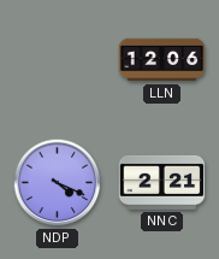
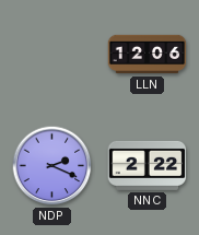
NDP: 4:19 -> 2:19 (52, 166)
NNC: 2:21 -> 2:22 (148, 165)
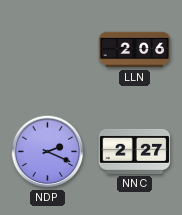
LLN: 12:06 -> 2:06 (135, 50)
NNC: 2:22 -> 2:27 (135, 151)
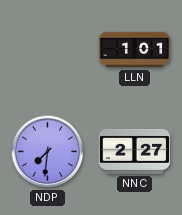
LLN: 2:06 -> 1:01 (135, 50)
NDP: 2:19 -> 7:31 (48, 152)
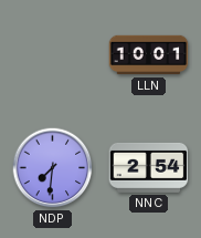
LLN: 1:01 -> 10:01 (149, 55)
NNC: 2:27 -> 2:54 (149, 167)
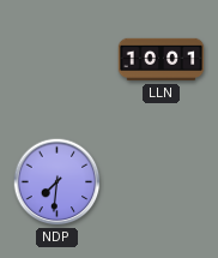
NNC: 2:54 -> none (149, 167)
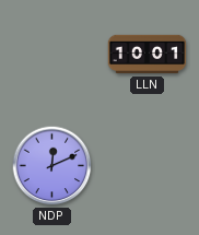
NDP: 7:31 -> 12:11 (52, 166)
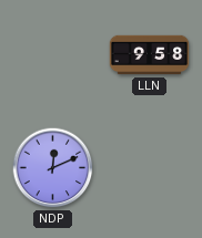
LLN: 10:01 -> 9:58 (150, 55)
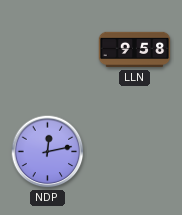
NDP: 12:11 -> 12:13 (48, 152)
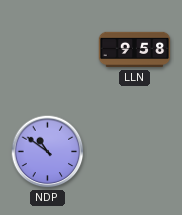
NDP: 12:13 -> 10:51 (48, 152)
